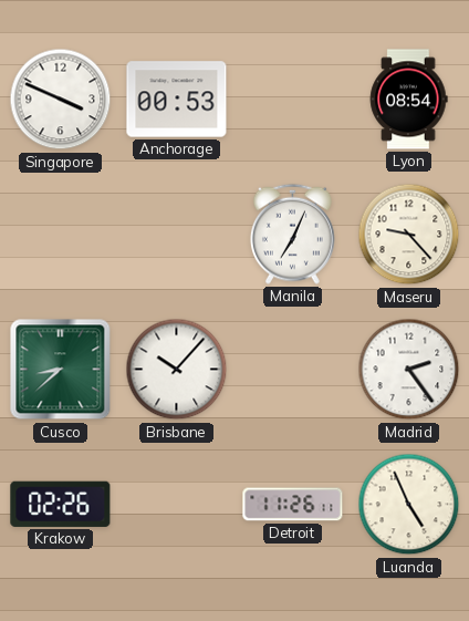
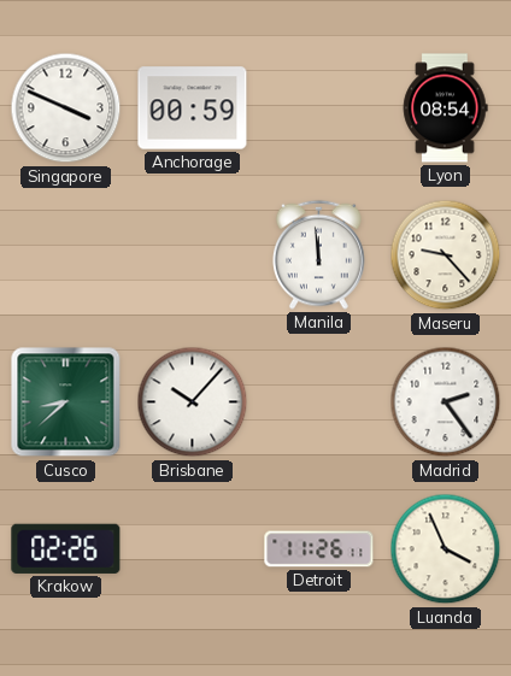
Anchorage: 00:53 -> 00:59 (193, 108)
Manila: 7:04 -> 11:59 (319, 254)
Luanda: 4:56 -> 3:56 (446, 549)
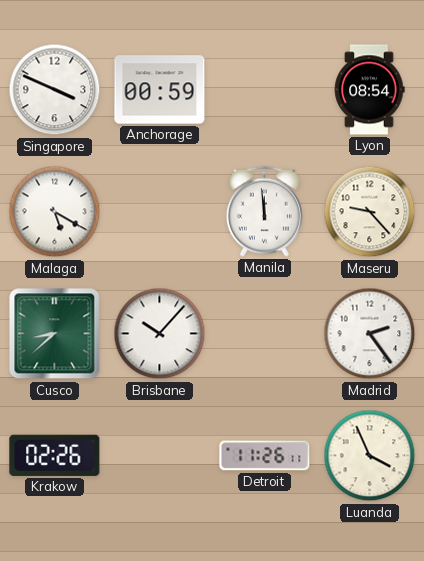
Malaga: none -> 5:20 (55, 212)
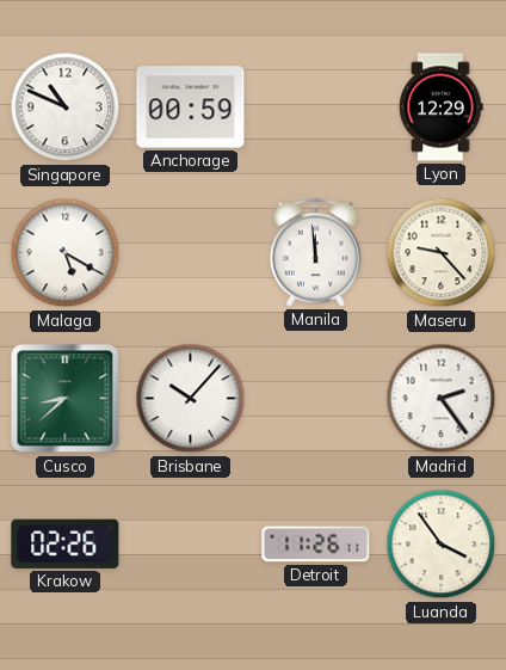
Singapore: 3:49 -> 10:49 (66, 107)
Lyon: 08:54 -> 12:29 (440, 107)
Luanda: 3:56 -> 3:54 (442, 545)
